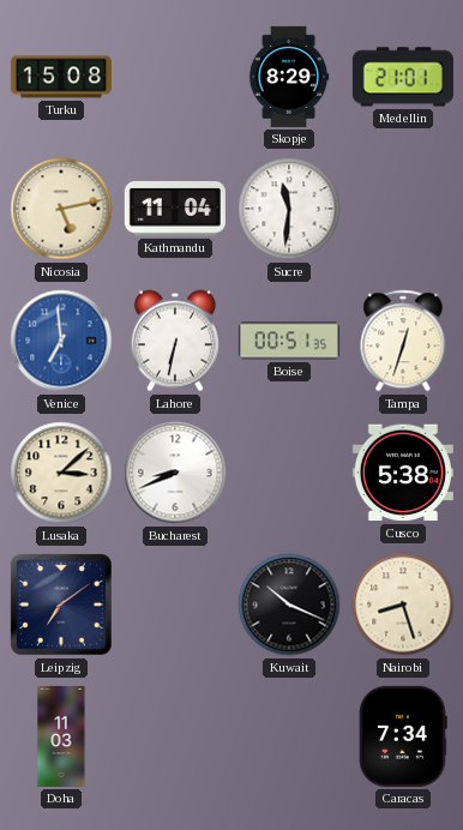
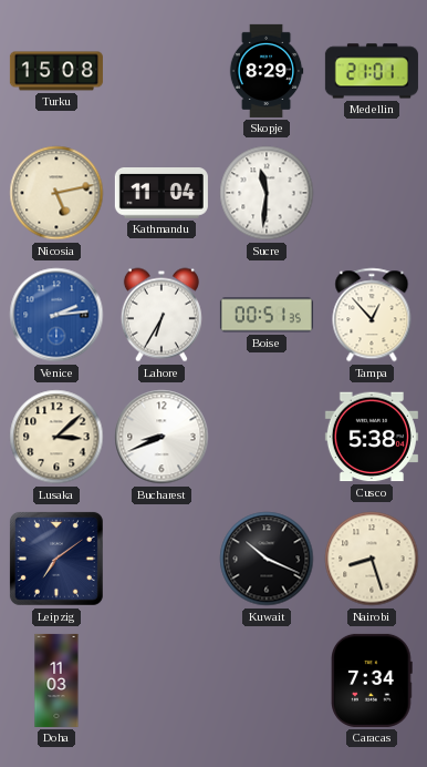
Venice: 6:59 -> 2:14 (56, 315)
Lahore: 6:32 -> 6:35 (162, 315)
Tampa: 12:33 -> 12:53 (372, 315)
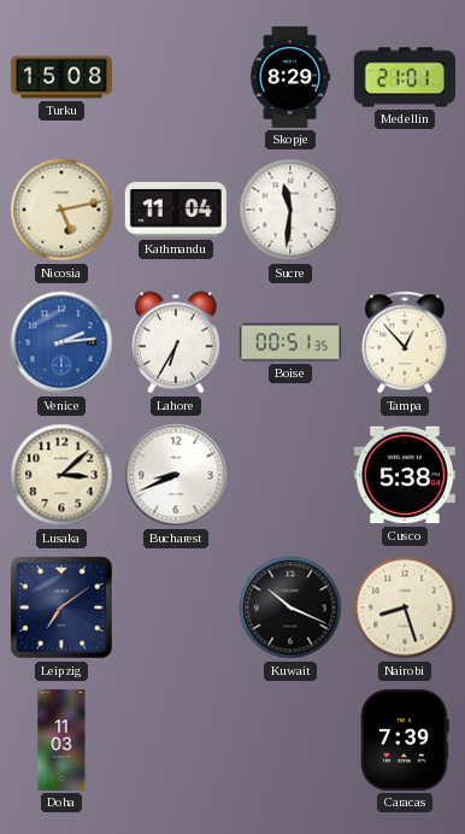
Caracas: 7:34 -> 7:39 (406, 740)
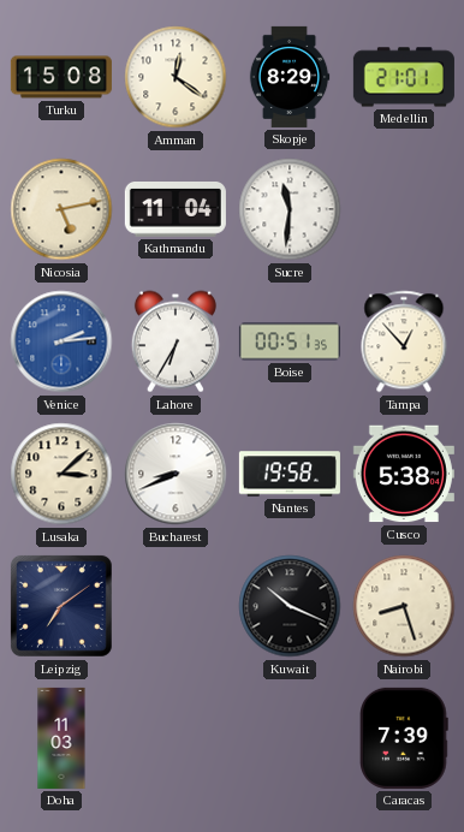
Amman: none -> 12:21 (176, 77)
Nantes: none -> 19:58 (290, 474)
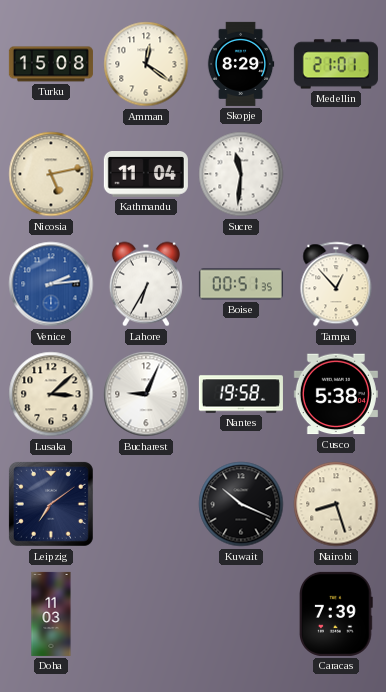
Bucharest: 8:41 -> 9:04 (146, 394)
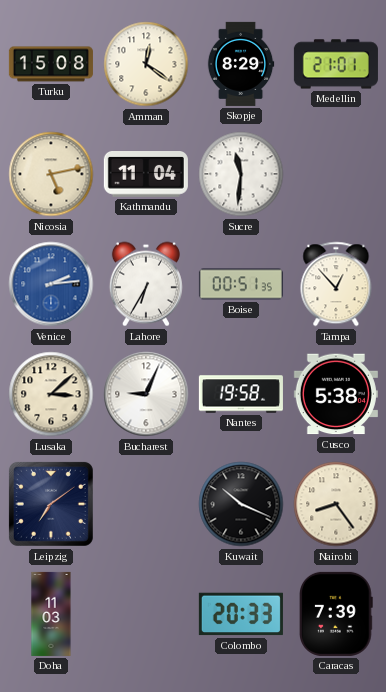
Nairobi: 8:27 -> 8:24 (336, 504)
Colombo: none -> 20:33 (241, 614)
